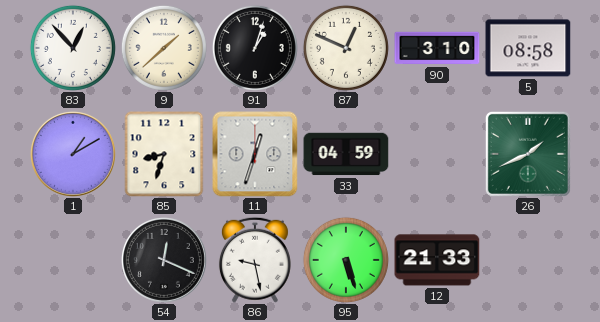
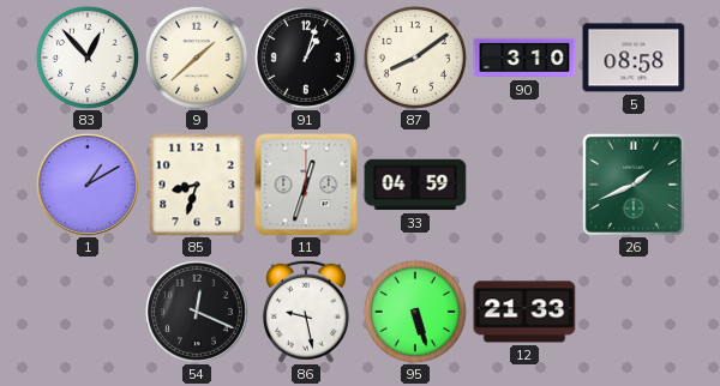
87: 12:49 -> 8:09 (415, 58)
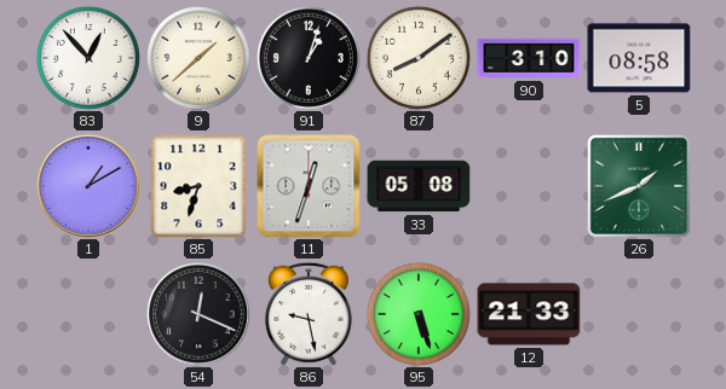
33: 04:59 -> 05:08 (419, 186)
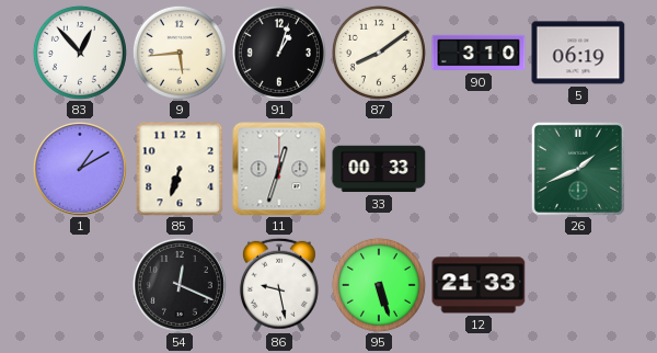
9: 1:38 -> 5:44 (180, 53)
5: 08:58 -> 06:19 (578, 53)
85: 8:33 -> 6:33 (180, 169)
33: 05:08 -> 00:33 (379, 169)
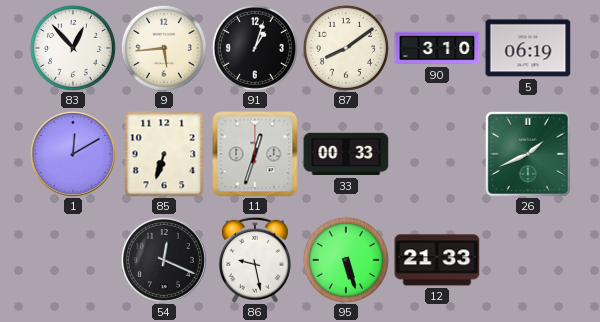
1: 1:10 -> 12:10 (73, 154)
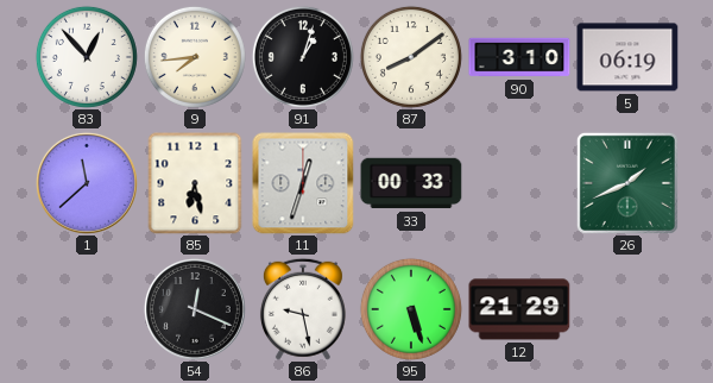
9: 5:44 -> 7:44 (195, 57)
1: 12:10 -> 11:38 (87, 183)
85: 6:33 -> 6:28 (195, 183)
12: 21:33 -> 21:29 (519, 309)
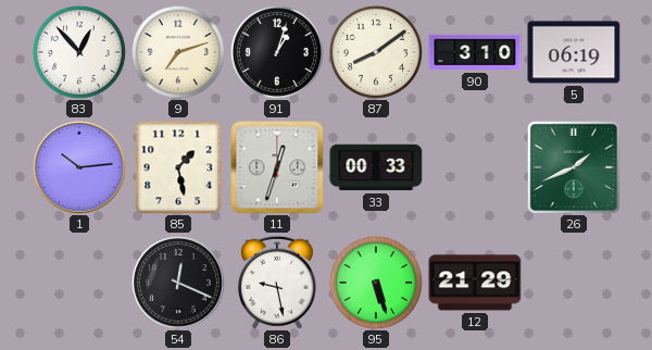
9: 7:44 -> 7:12 (178, 52)
1: 11:38 -> 10:14 (79, 167)
85: 6:28 -> 1:28 (178, 167)
